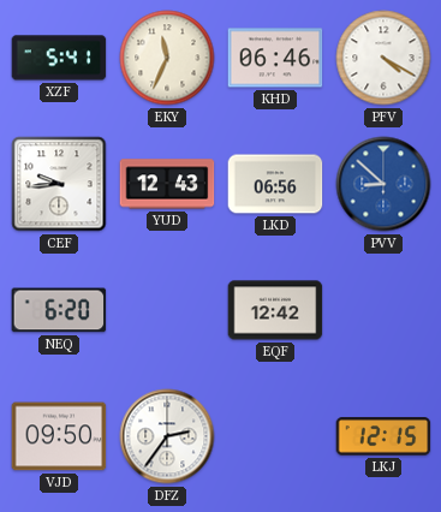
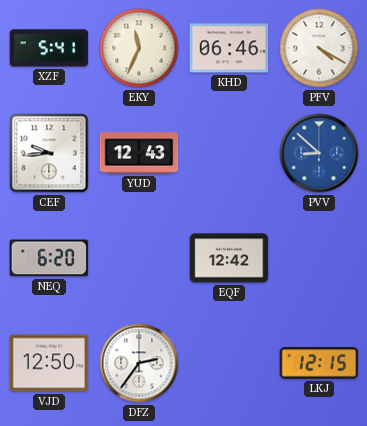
LKD: 06:56 -> none (275, 184)
VJD: 09:50 -> 12:50 (49, 363)
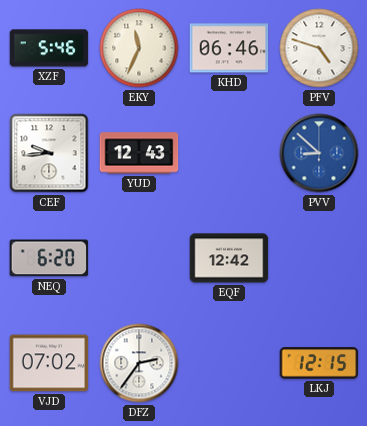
XZF: 5:41 -> 5:46 (49, 48)
PFV: 4:20 -> 4:48 (319, 48)
VJD: 12:50 -> 07:02 (49, 363)
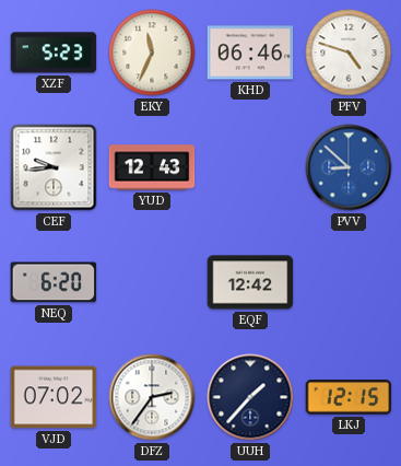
XZF: 5:46 -> 5:23 (54, 53)
UUH: none -> 1:37 (250, 397)
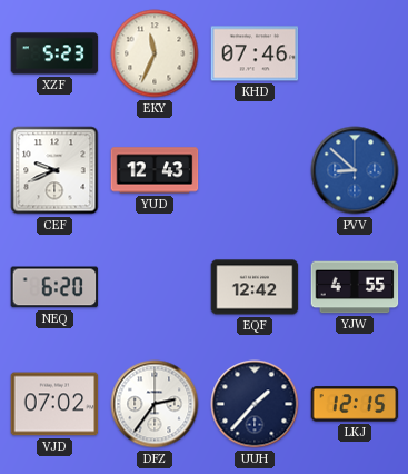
KHD: 06:46 -> 07:46 (255, 53)
PFV: 4:48 -> none (349, 53)
CEF: 9:44 -> 9:41 (54, 170)
YJW: none -> 4:55 (355, 287)
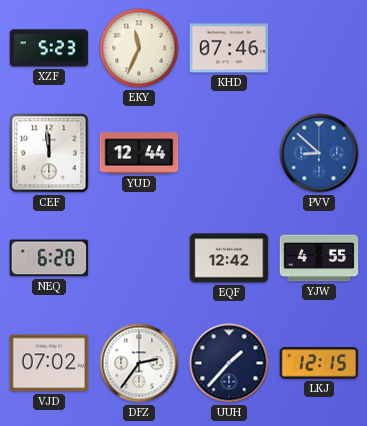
CEF: 9:41 -> 11:59 (49, 153)
YUD: 12:43 -> 12:44 (139, 153)
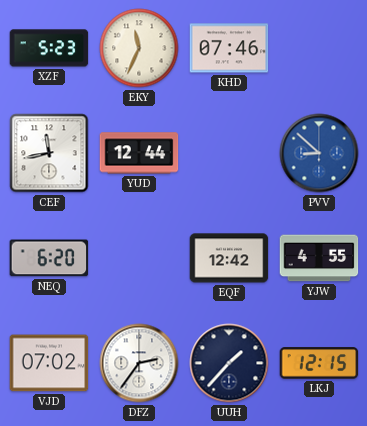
CEF: 11:59 -> 11:43 (49, 153)
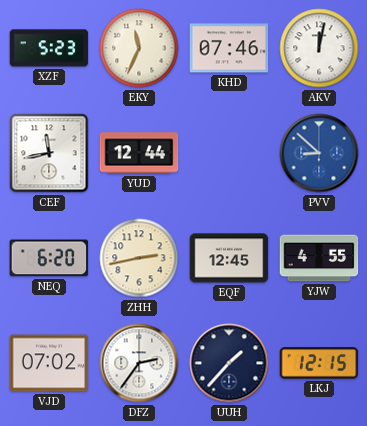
AKV: none -> 12:02 (319, 48)
ZHH: none -> 2:43 (139, 258)
EQF: 12:42 -> 12:45 (229, 258)
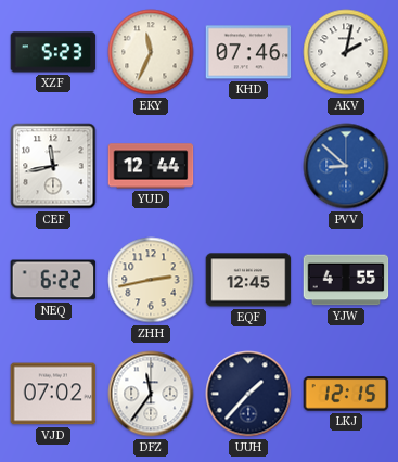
AKV: 12:02 -> 2:02 (346, 52)
NEQ: 6:20 -> 6:22 (53, 280)
DFZ: 2:36 -> 11:36 (151, 394)
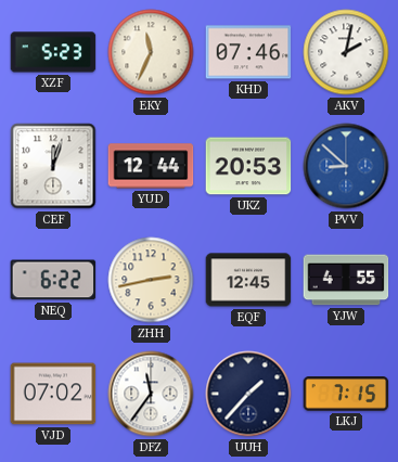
CEF: 11:43 -> 12:03 (53, 166)
UKZ: none -> 20:53 (248, 166)
LKJ: 12:15 -> 7:15 (346, 394)
